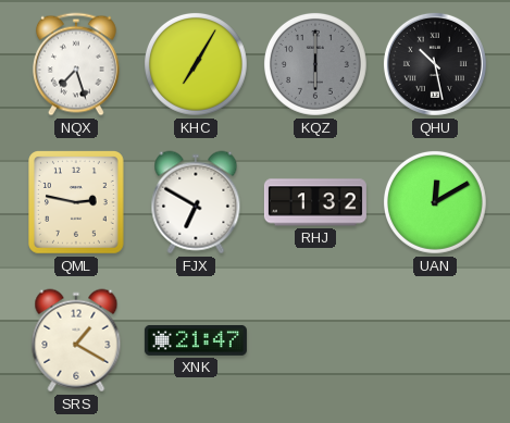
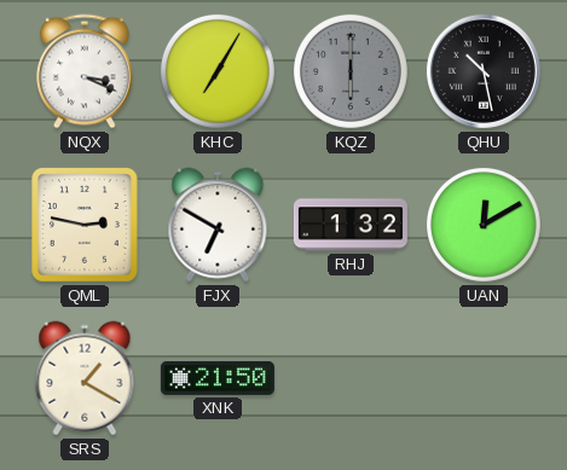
NQX: 7:27 -> 3:19 (85, 71)
XNK: 21:47 -> 21:50 (218, 378)
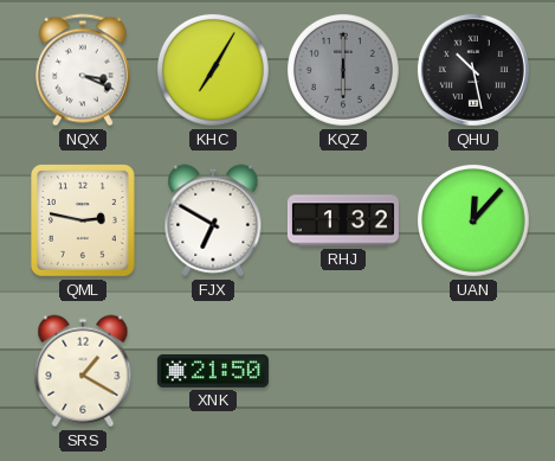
UAN: 12:10 -> 12:07 (473, 220)
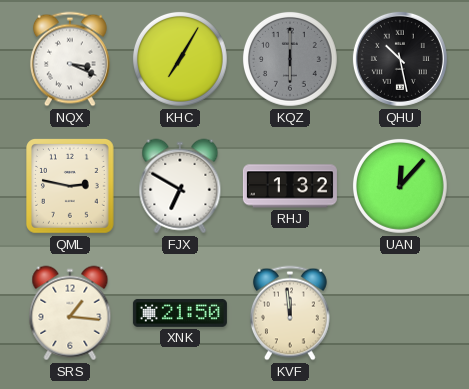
SRS: 1:20 -> 1:16 (70, 313)
KVF: none -> 11:59 (290, 313)
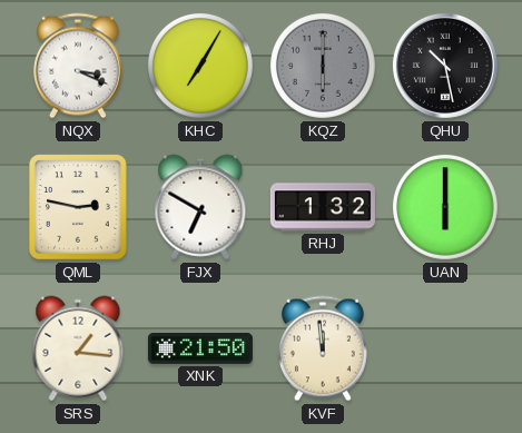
UAN: 12:07 -> 6:00 (445, 207)
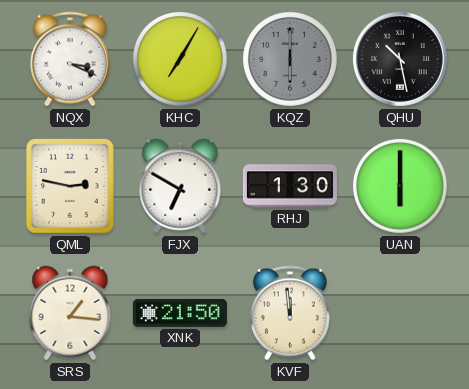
RHJ: 1:32 -> 1:30 (290, 186)
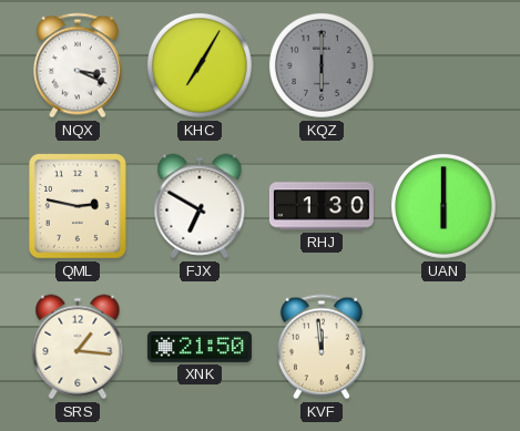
QHU: 10:28 -> none (400, 59)
